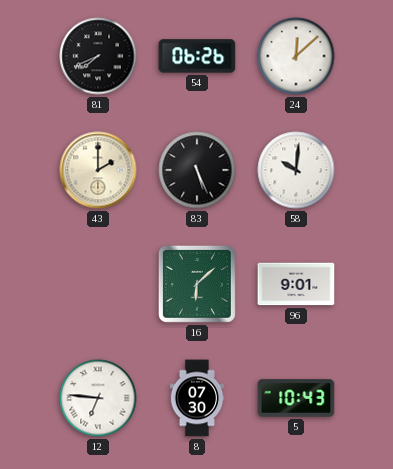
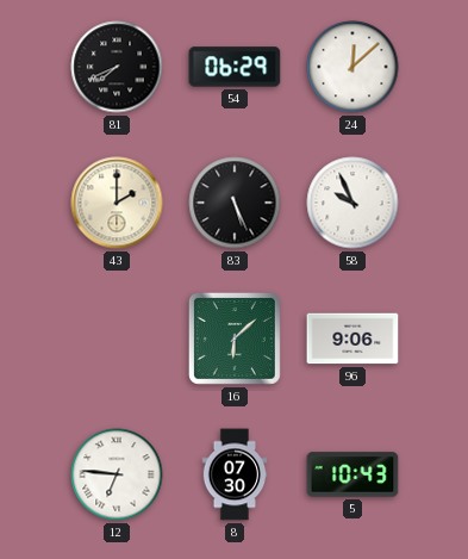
54: 06:26 -> 06:29 (235, 67)
58: 10:01 -> 9:56 (352, 203)
96: 9:01 -> 9:06 (352, 338)
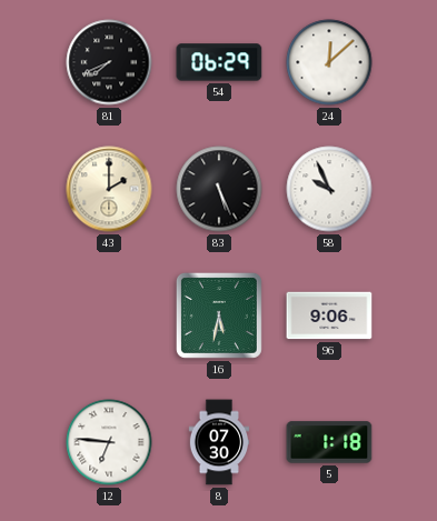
16: 6:08 -> 5:32 (219, 315)
5: 10:43 -> 1:18 (329, 442)
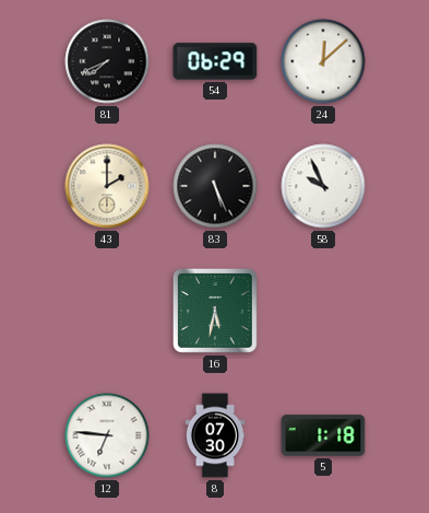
96: 9:06 -> none (329, 315)
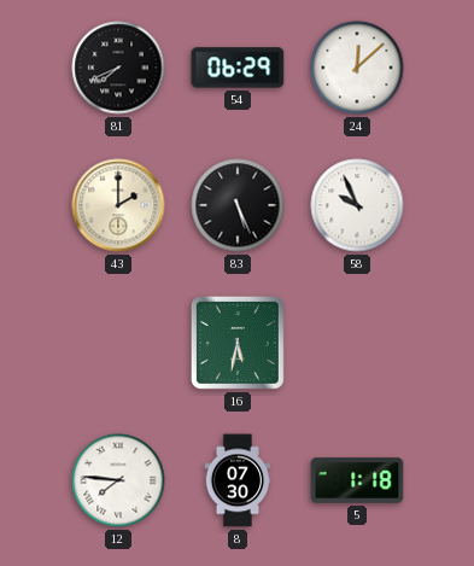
12: 6:46 -> 7:46 (118, 480)
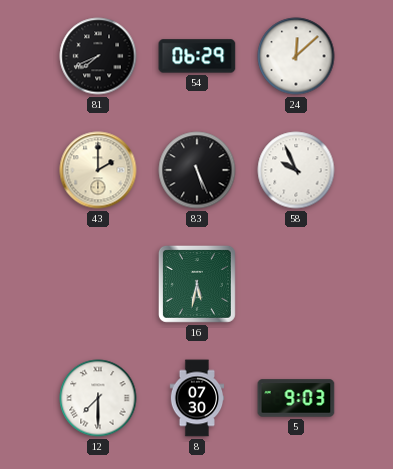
12: 7:46 -> 7:30 (98, 398)
5: 1:18 -> 9:03 (296, 398)
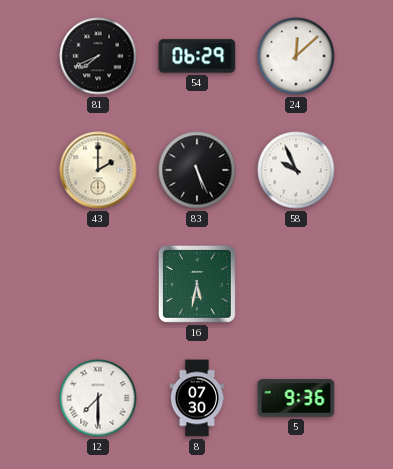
5: 9:03 -> 9:36 (296, 398)
